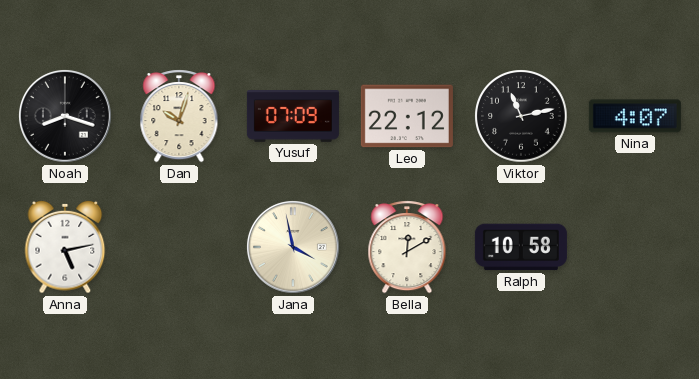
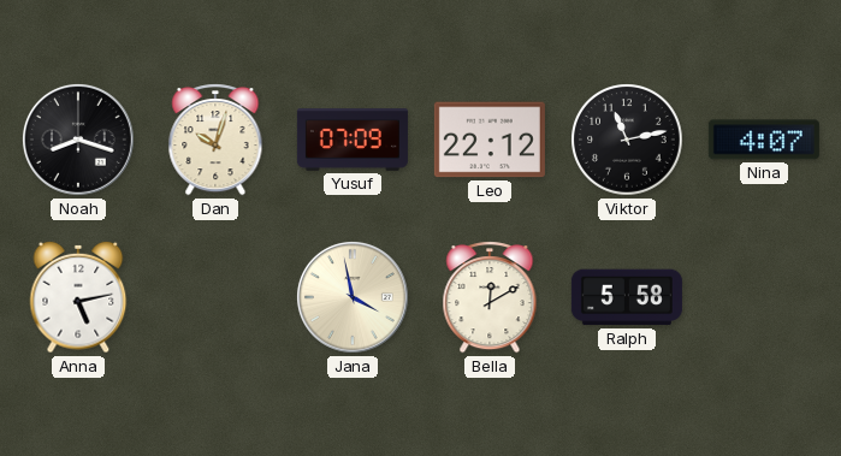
Ralph: 10:58 -> 5:58 (627, 297)
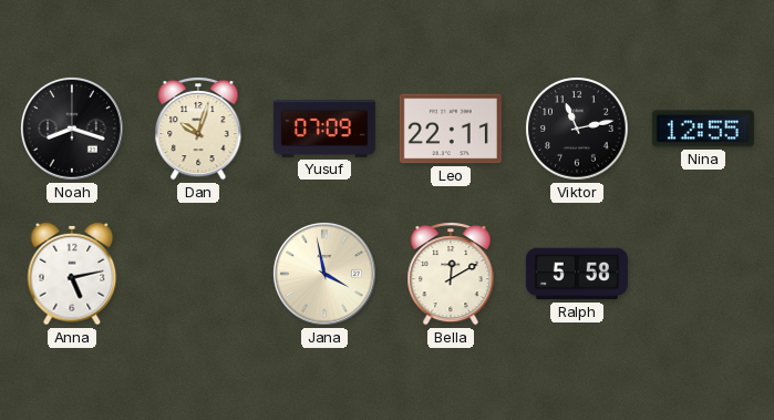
Leo: 22:12 -> 22:11 (451, 129)
Nina: 4:07 -> 12:55 (703, 129)
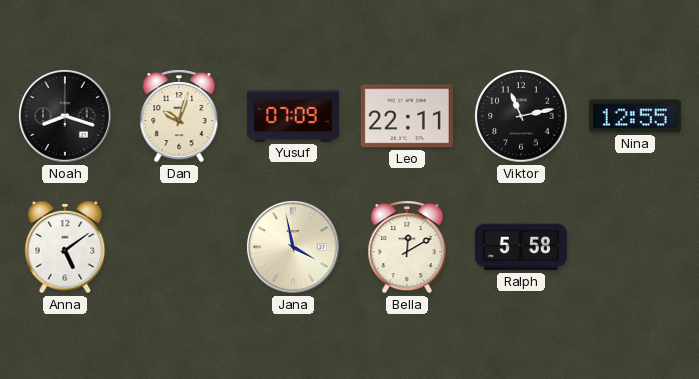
Anna: 5:13 -> 5:09 (65, 247)
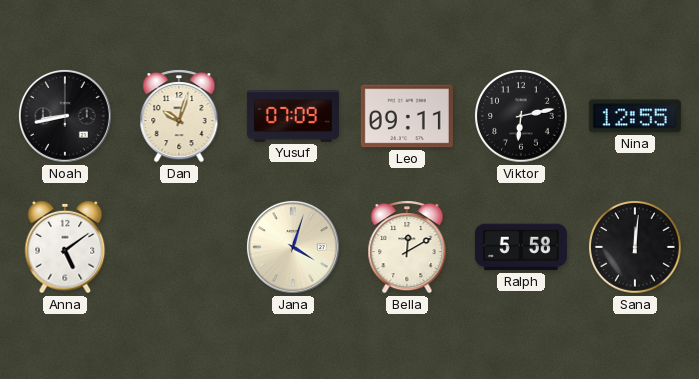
Noah: 8:18 -> 8:43 (66, 117)
Leo: 22:11 -> 09:11 (407, 116)
Viktor: 11:13 -> 6:13 (521, 116)
Jana: 3:58 -> 4:03 (294, 248)
Sana: none -> 12:01 (635, 247)
